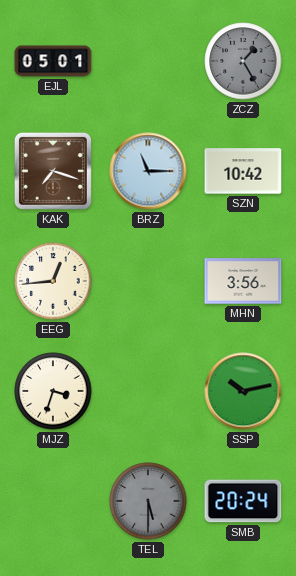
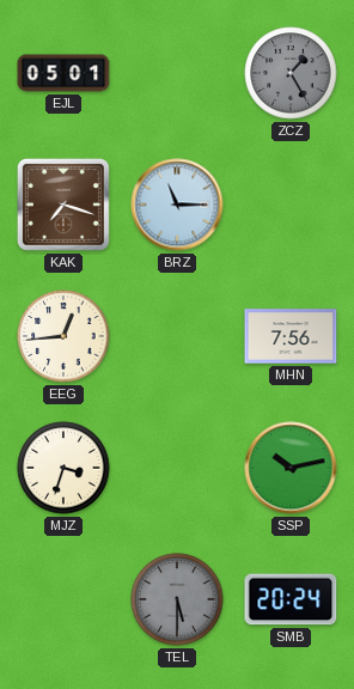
SZN: 10:42 -> none (243, 171)
MHN: 3:56 -> 7:56 (291, 336)
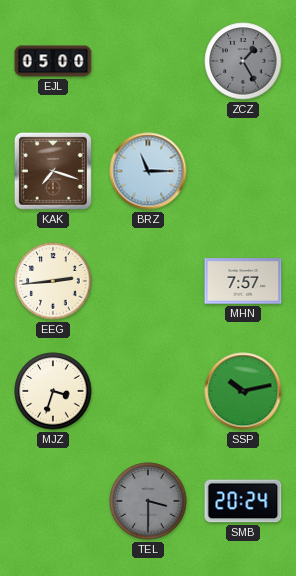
EJL: 05:01 -> 05:00 (53, 61)
EEG: 12:44 -> 2:44 (53, 281)
MHN: 7:56 -> 7:57 (243, 281)
TEL: 5:30 -> 3:30 (148, 501)
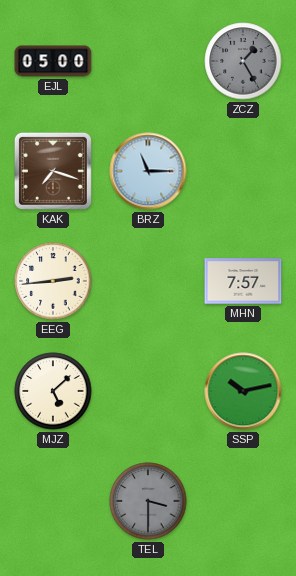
MJZ: 3:33 -> 5:08 (53, 391)
SMB: 20:24 -> none (243, 501)
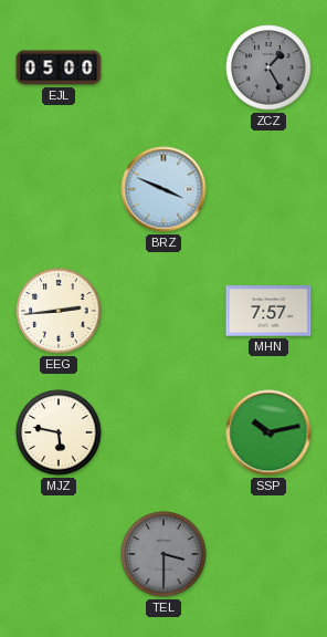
KAK: 7:18 -> none (53, 171)
BRZ: 11:15 -> 3:49 (163, 189)
MJZ: 5:08 -> 5:47 (59, 432)
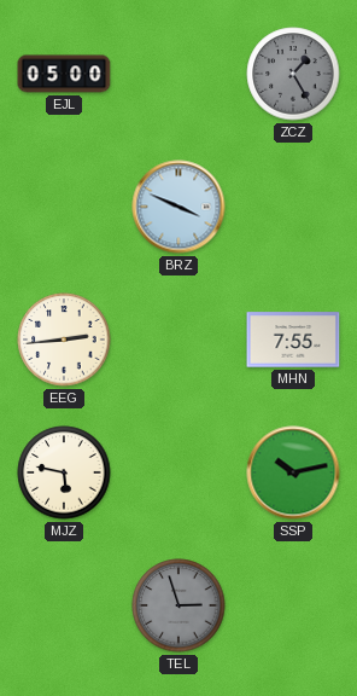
MHN: 7:57 -> 7:55 (293, 340)
TEL: 3:30 -> 2:57 (178, 605)
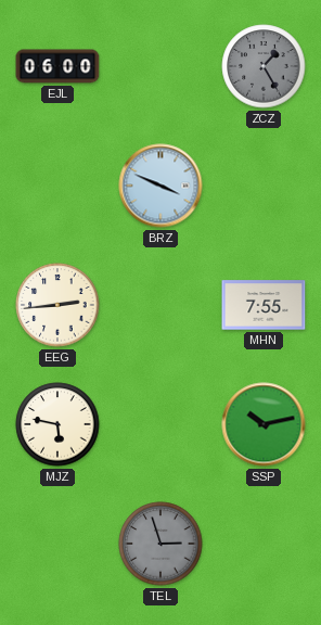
EJL: 05:00 -> 06:00 (57, 66)
